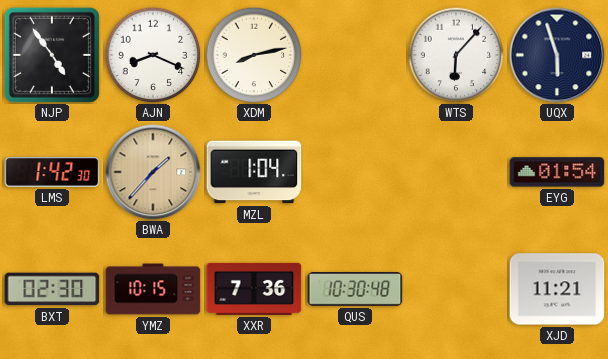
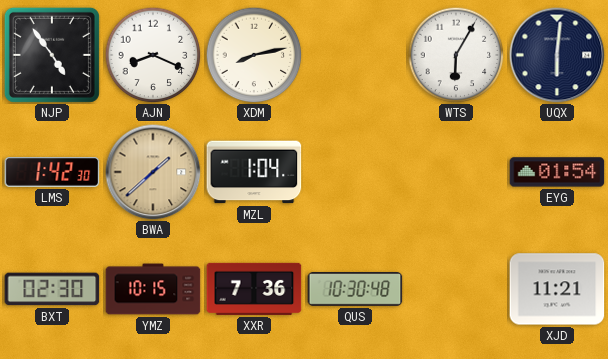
WTS: 6:07 -> 6:05 (456, 55)
UQX: 5:57 -> 6:01 (557, 55)
BWA: 1:37 -> 1:38 (153, 172)
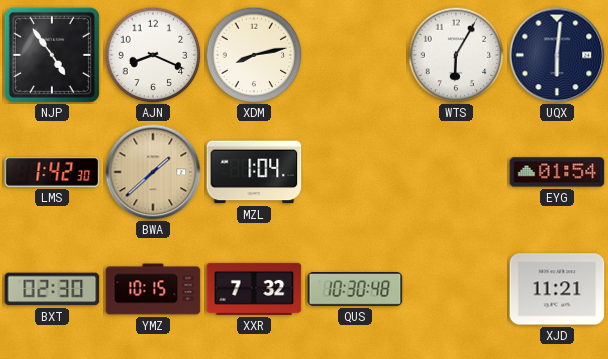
XXR: 7:36 -> 7:32 (254, 289)
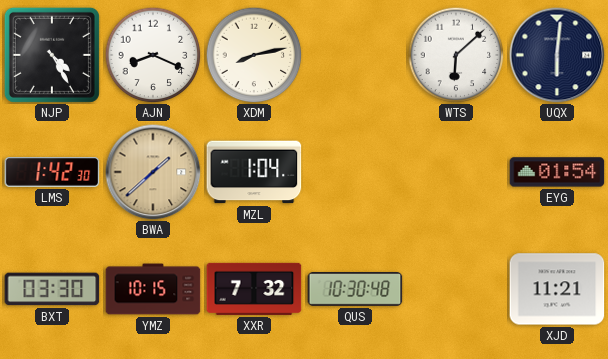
NJP: 4:54 -> 4:25 (52, 55)
WTS: 6:05 -> 6:08 (456, 55)
BXT: 02:30 -> 03:30 (52, 289)
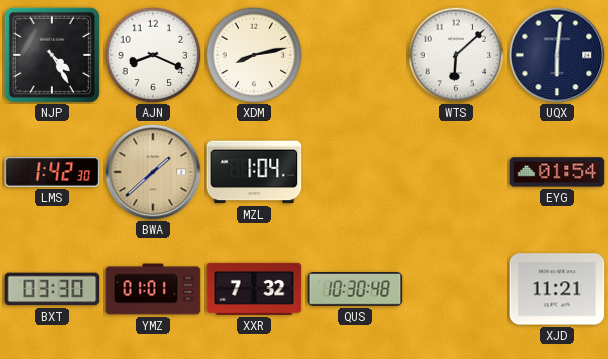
YMZ: 10:15 -> 01:01 (153, 289)
